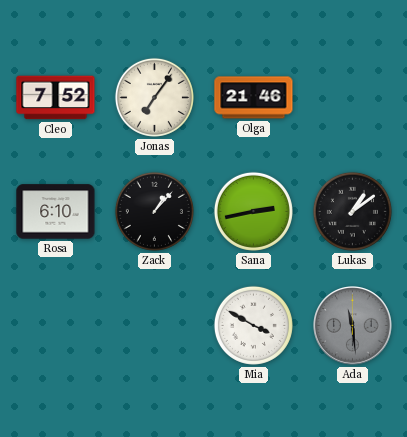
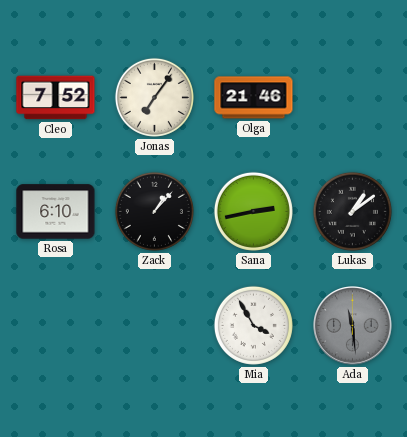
Mia: 3:50 -> 3:55 (253, 325)
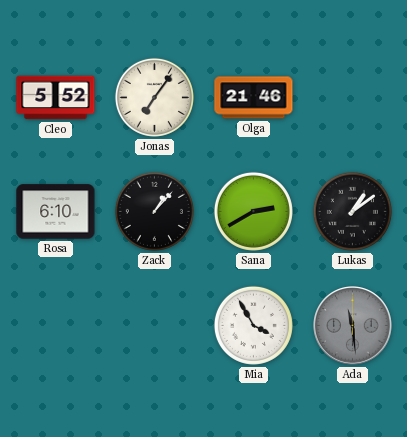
Cleo: 7:52 -> 5:52 (56, 98)
Sana: 2:43 -> 2:40 (253, 211)
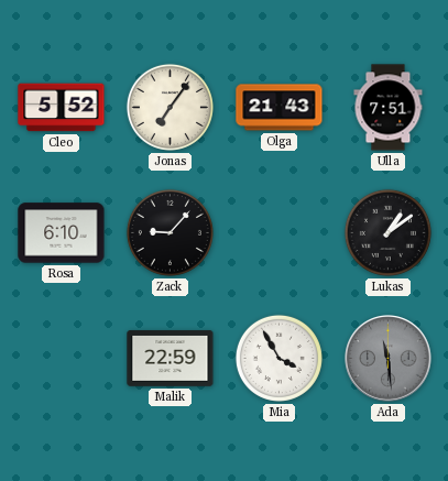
Olga: 21:46 -> 21:43 (280, 108)
Ulla: none -> 7:51 (389, 108)
Zack: 1:07 -> 9:07 (170, 232)
Sana: 2:40 -> none (253, 211)
Malik: none -> 22:59 (171, 358)
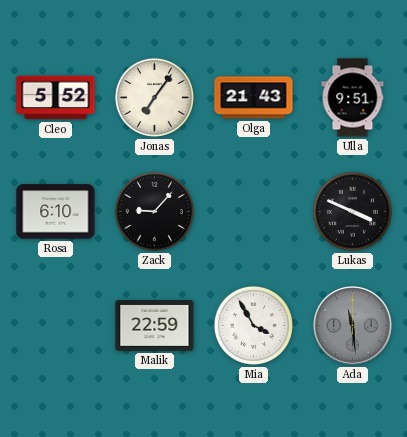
Ulla: 7:51 -> 9:51 (353, 98)
Lukas: 1:09 -> 3:49 (352, 211)
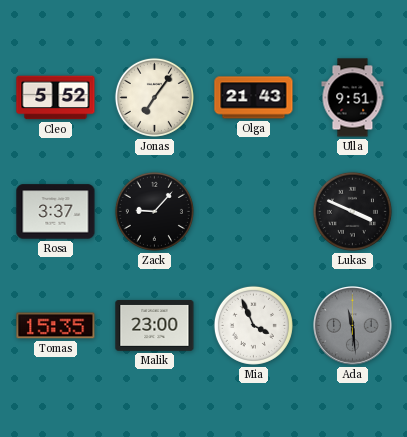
Rosa: 6:10 -> 3:37 (56, 212)
Tomas: none -> 15:35 (56, 326)
Malik: 22:59 -> 23:00 (155, 325)
Mia: 3:55 -> 3:56 (253, 325)
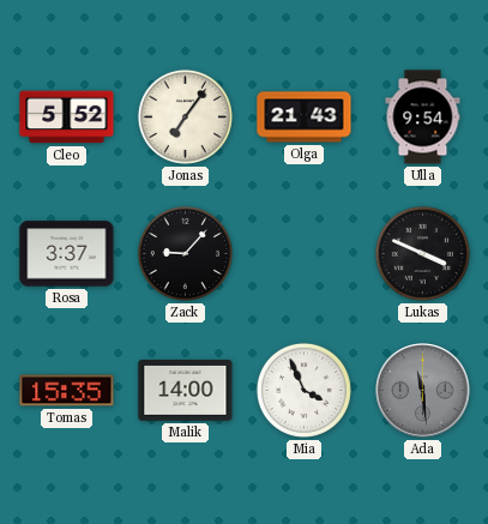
Ulla: 9:51 -> 9:54 (423, 118)
Malik: 23:00 -> 14:00 (186, 390)
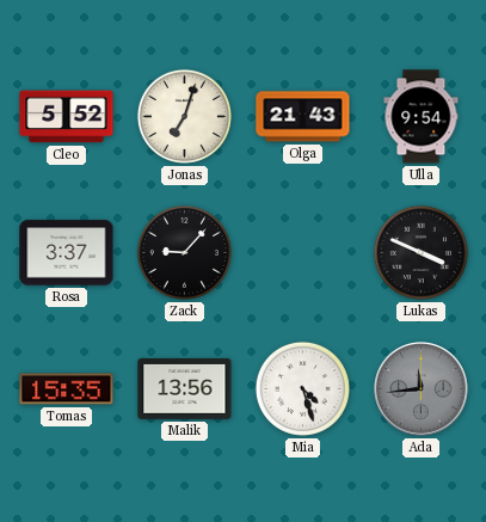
Jonas: 7:06 -> 7:03 (184, 116)
Malik: 14:00 -> 13:56 (185, 388)
Mia: 3:56 -> 4:27 (302, 388)
Ada: 11:29 -> 11:44 (422, 389)
